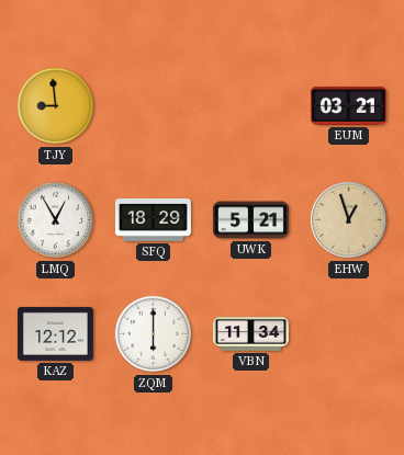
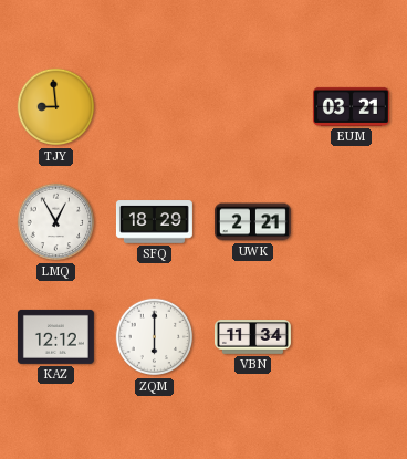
UWK: 5:21 -> 2:21 (252, 222)
EHW: 12:57 -> none (349, 220)
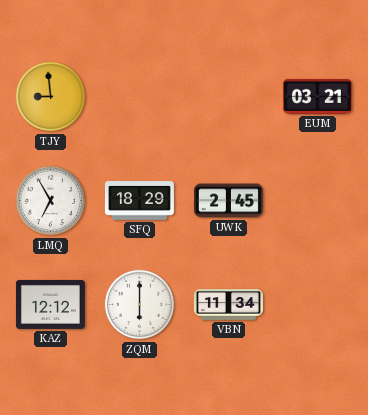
LMQ: 12:55 -> 6:55 (51, 201)
UWK: 2:21 -> 2:45 (228, 201)
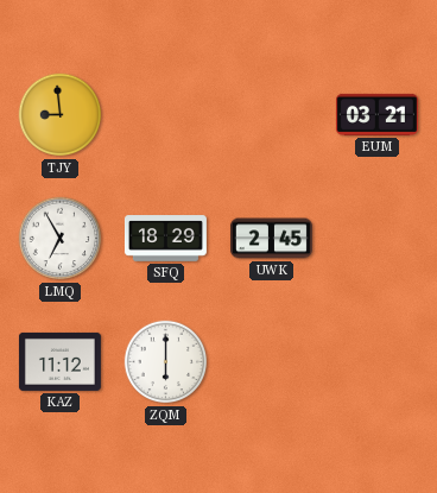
KAZ: 12:12 -> 11:12 (59, 361)
VBN: 11:34 -> none (228, 305)
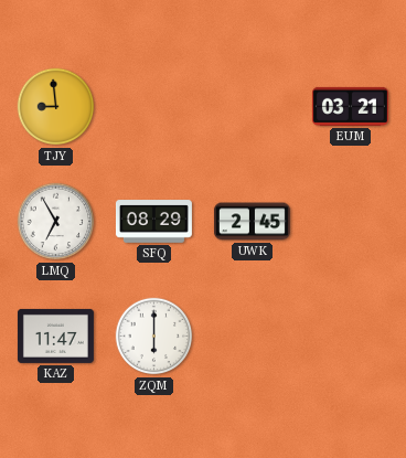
SFQ: 18:29 -> 08:29 (153, 222)
KAZ: 11:12 -> 11:47 (55, 335)
